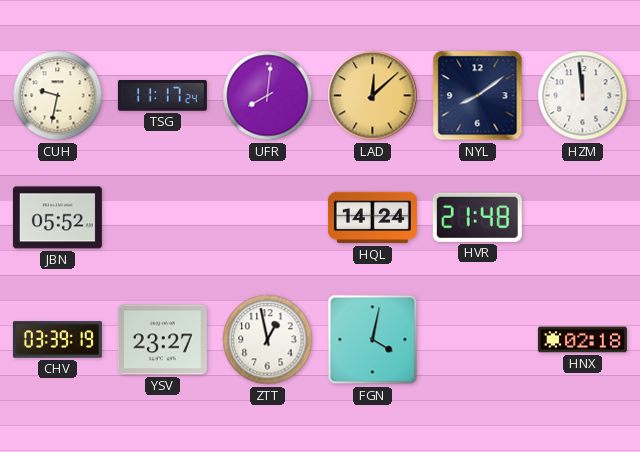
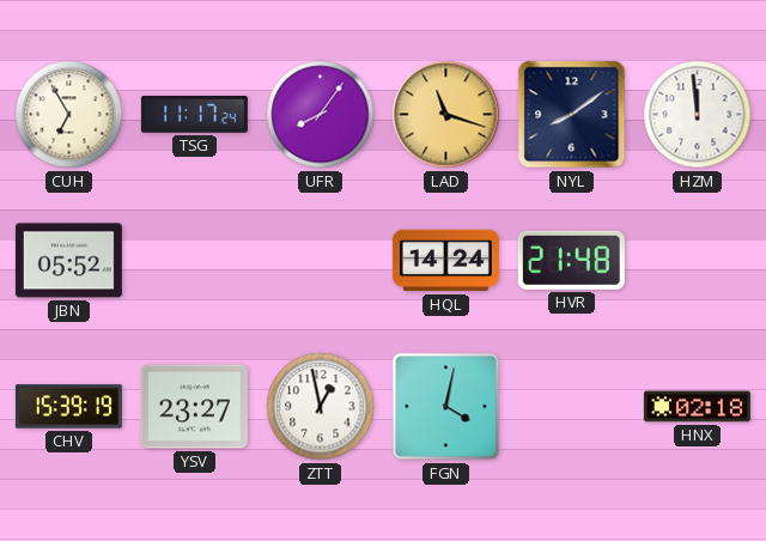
CUH: 9:32 -> 6:55 (69, 115)
UFR: 8:01 -> 8:06 (321, 115)
LAD: 12:08 -> 11:18 (446, 115)
CHV: 03:39 -> 15:39 (68, 407)
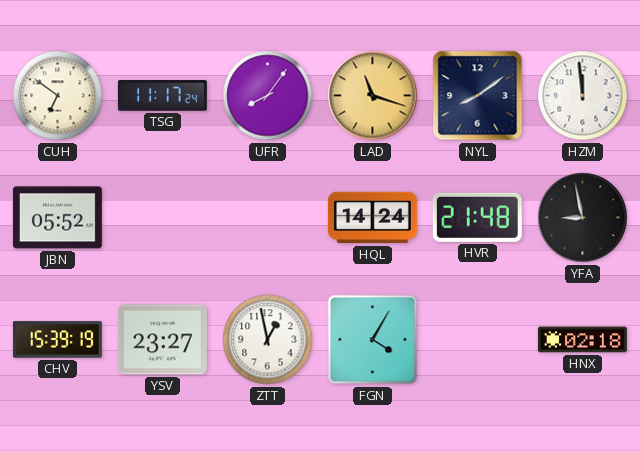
CUH: 6:55 -> 6:51 (58, 96)
YFA: none -> 8:58 (583, 218)
FGN: 4:02 -> 4:05 (373, 340)
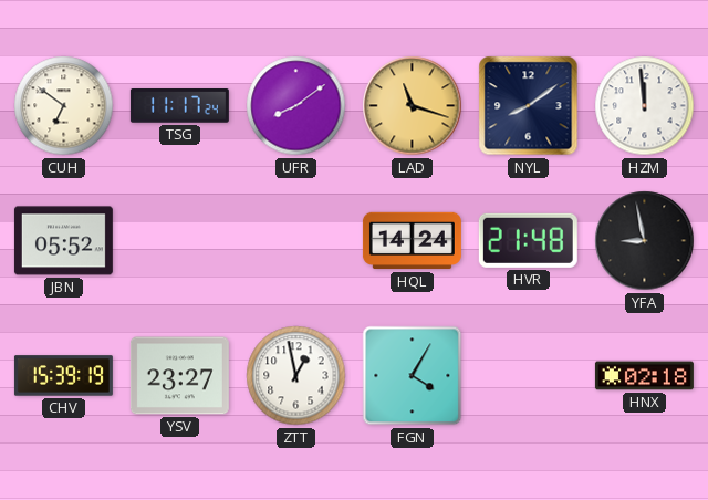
UFR: 8:06 -> 8:09 (296, 106)
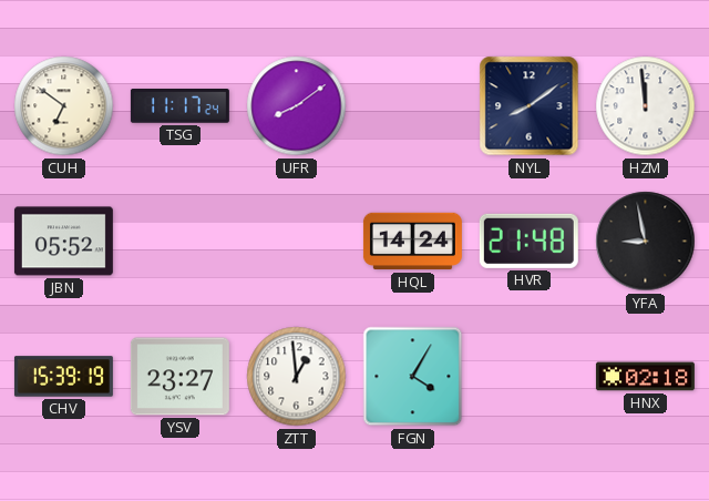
LAD: 11:18 -> none (413, 106)
ZTT: 12:58 -> 12:59 (297, 377)
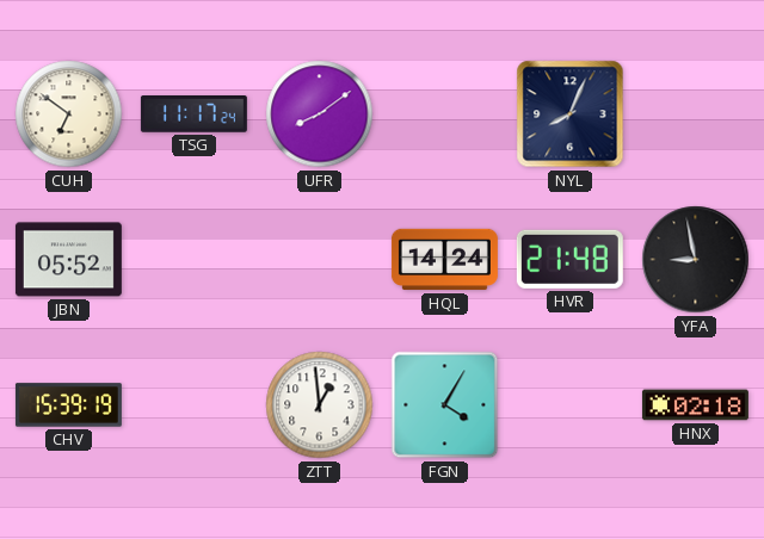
NYL: 8:09 -> 8:04 (571, 114)
HZM: 11:59 -> none (646, 106)
YSV: 23:27 -> none (179, 377)
